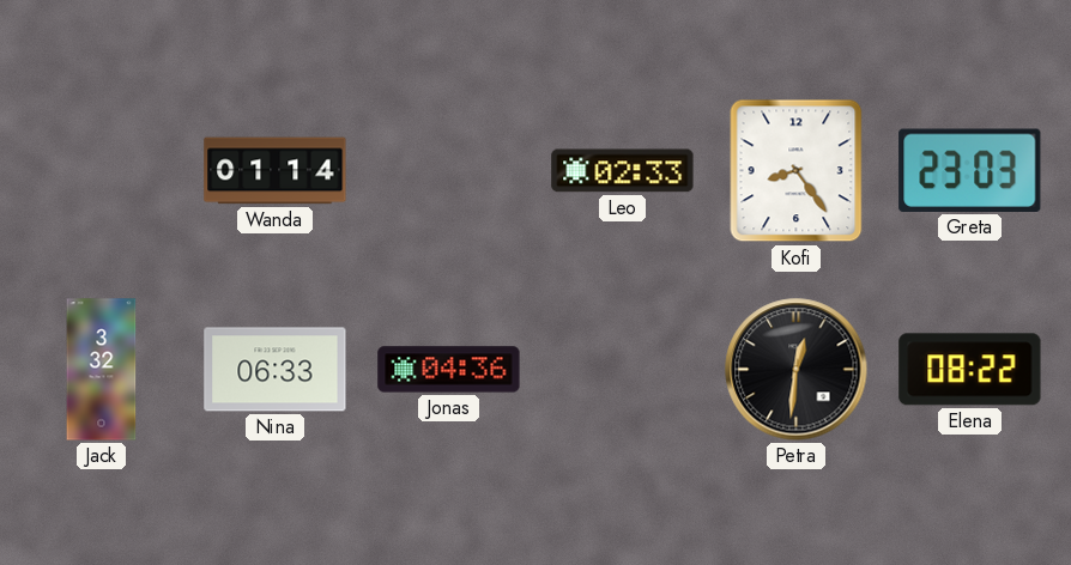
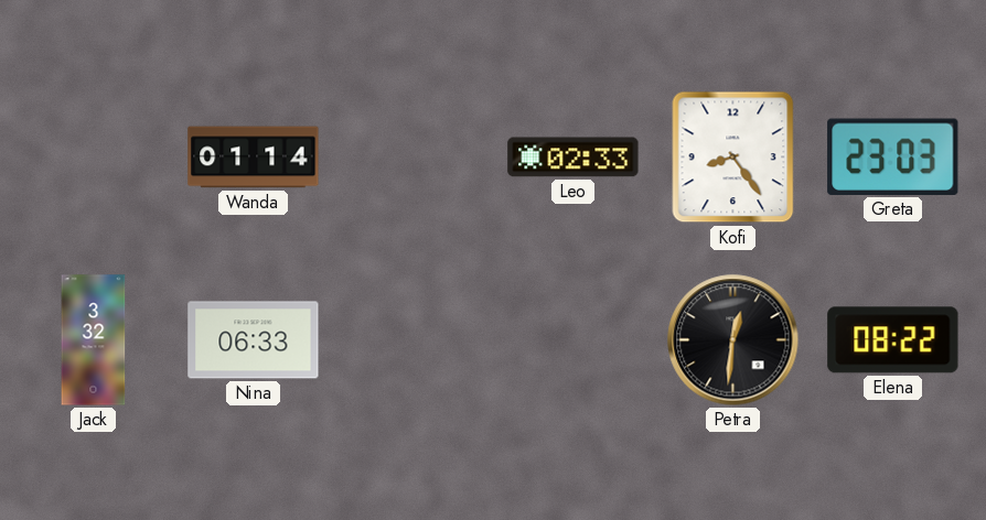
Jonas: 04:36 -> none (449, 370)
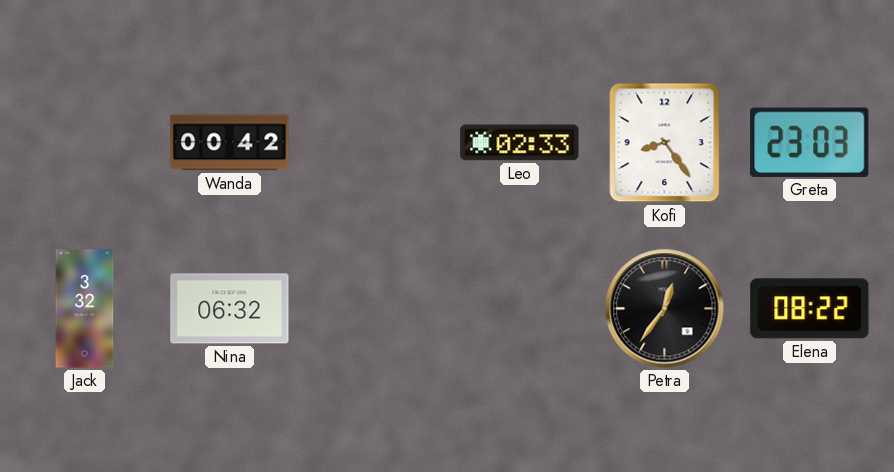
Wanda: 01:14 -> 00:42 (230, 143)
Nina: 06:33 -> 06:32 (230, 309)
Petra: 12:31 -> 12:36 (665, 309)
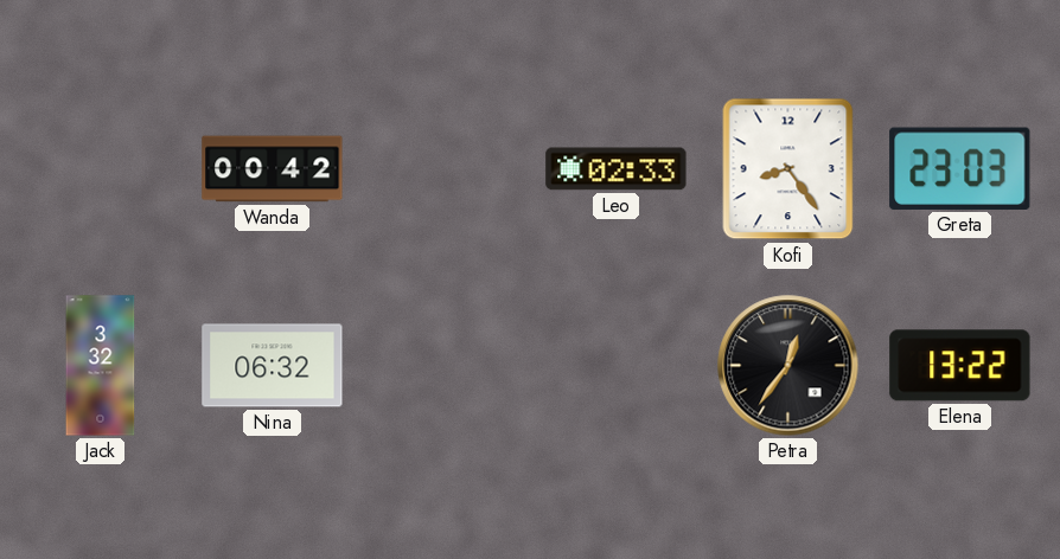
Elena: 08:22 -> 13:22 (960, 366)
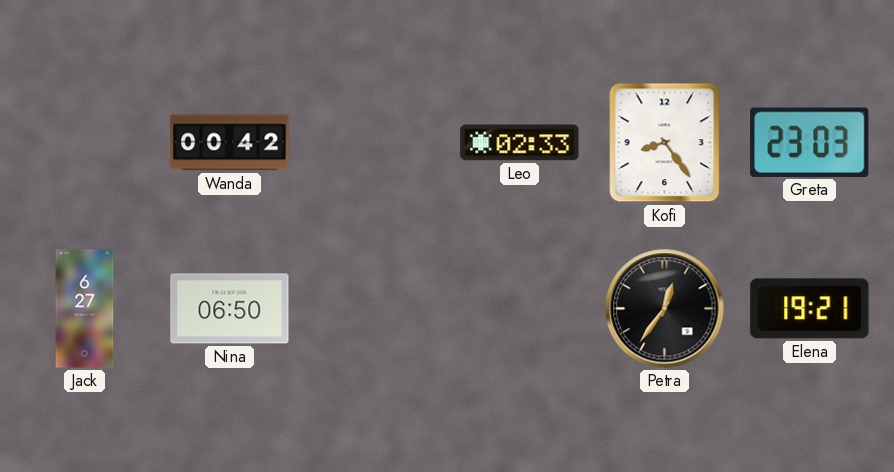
Jack: 3:32 -> 6:27 (85, 309)
Nina: 06:32 -> 06:50 (230, 309)
Elena: 13:22 -> 19:21 (810, 309)
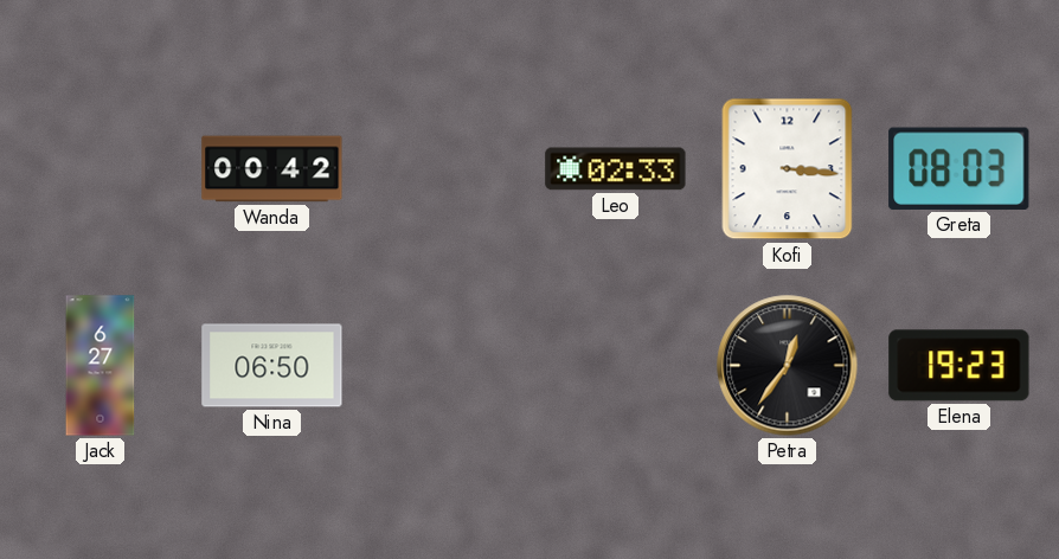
Kofi: 8:24 -> 3:16 (788, 169)
Greta: 23:03 -> 08:03 (959, 168)
Elena: 19:21 -> 19:23 (959, 366)
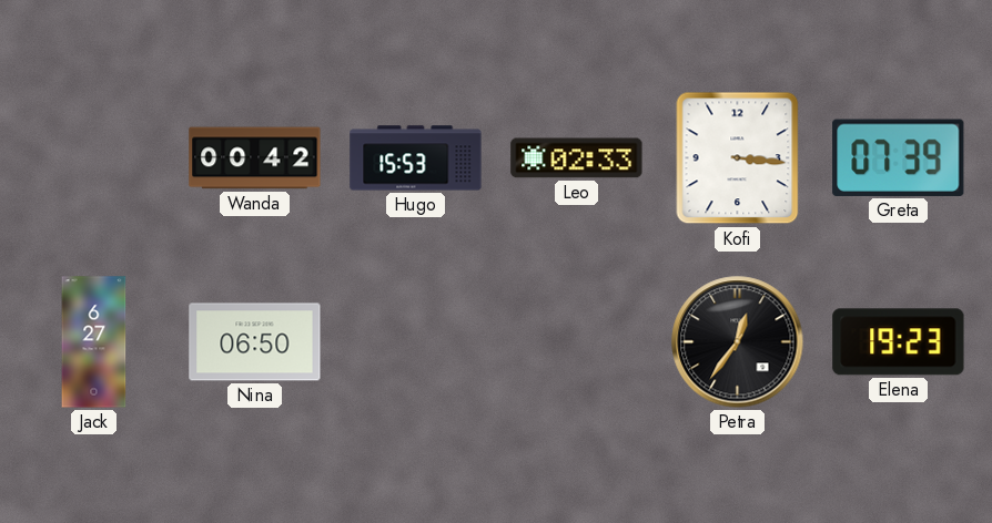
Hugo: none -> 15:53 (416, 158)
Greta: 08:03 -> 07:39 (899, 157)
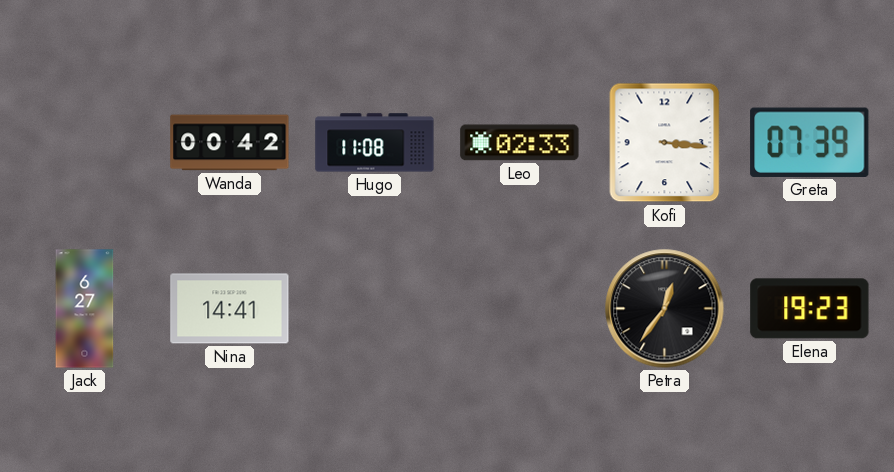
Hugo: 15:53 -> 11:08 (375, 143)
Nina: 06:50 -> 14:41 (230, 309)
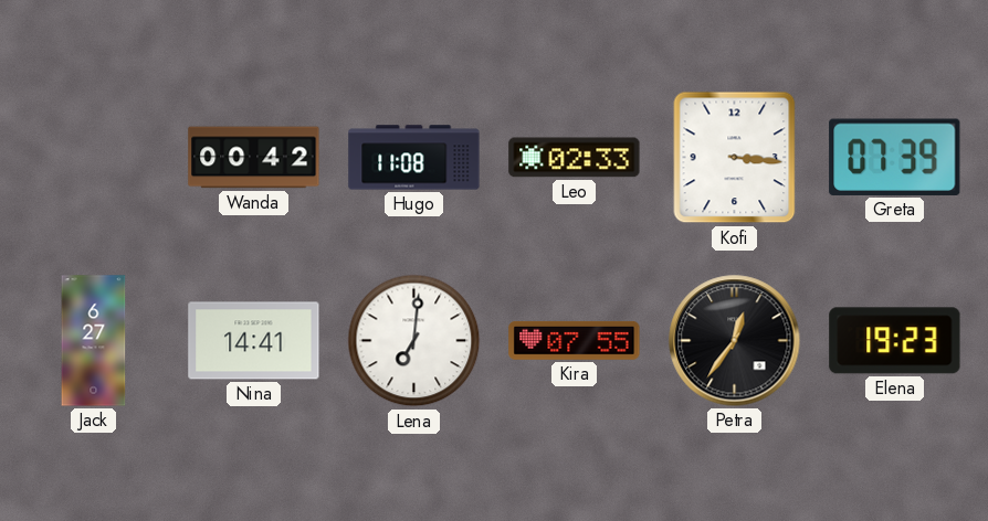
Lena: none -> 7:01 (414, 341)
Kira: none -> 07:55 (575, 340)
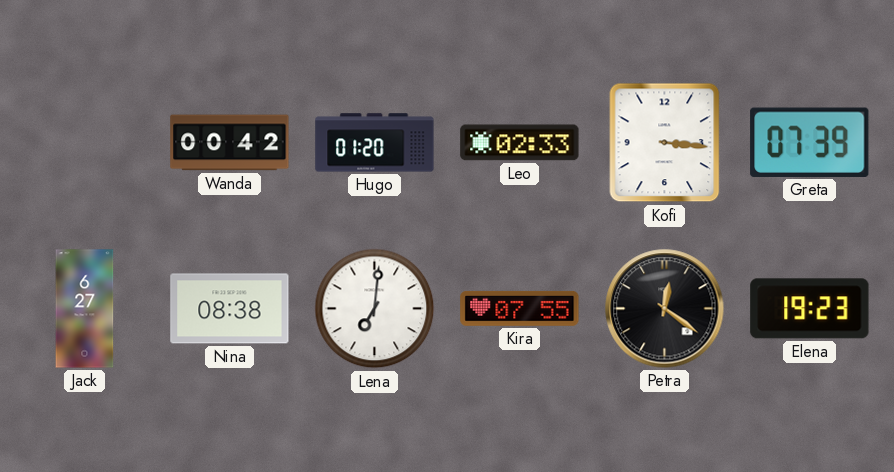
Hugo: 11:08 -> 01:20 (375, 143)
Nina: 14:41 -> 08:38 (230, 309)
Petra: 12:36 -> 12:21 (665, 309)
